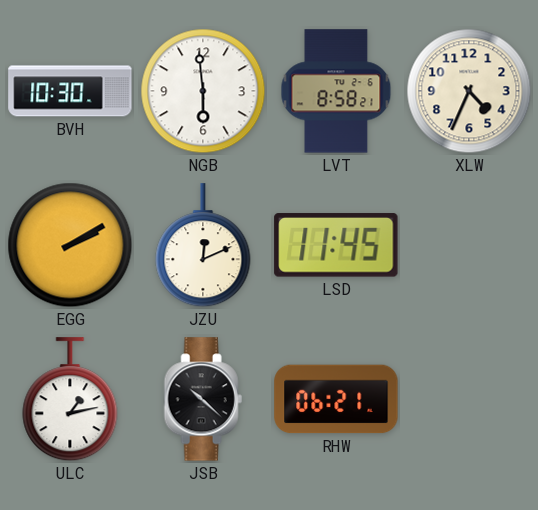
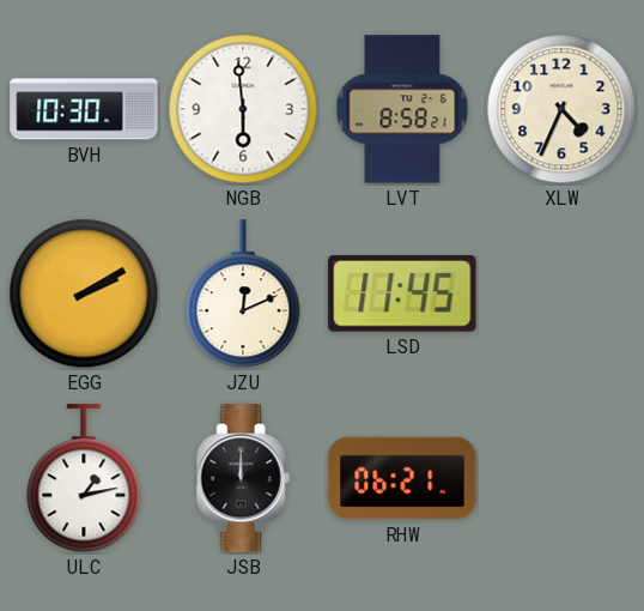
JSB: 10:22 -> 12:00 (243, 478)
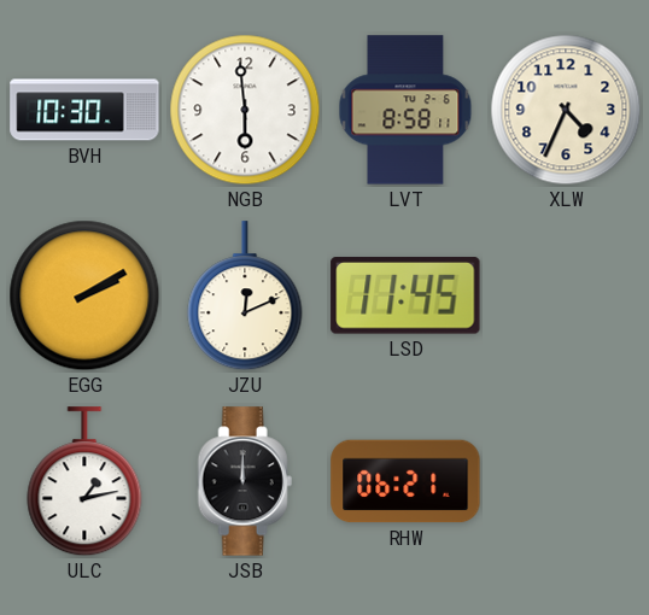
LVT: 8:58:21 -> 8:58:11 (405, 110)
